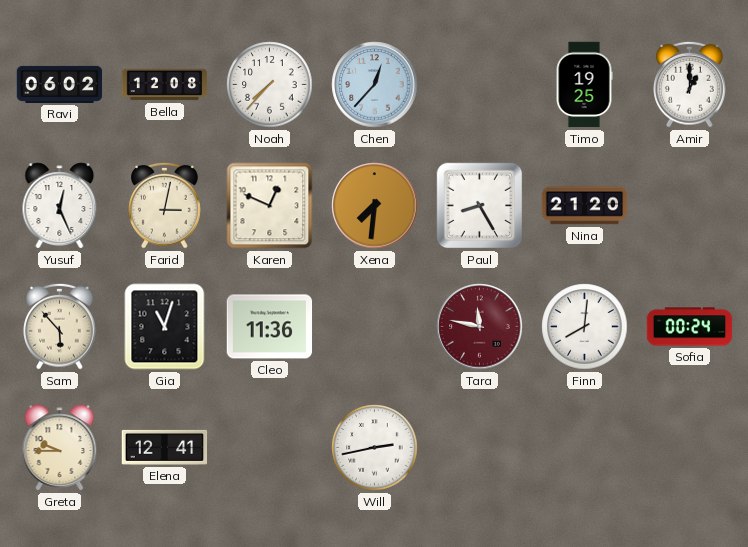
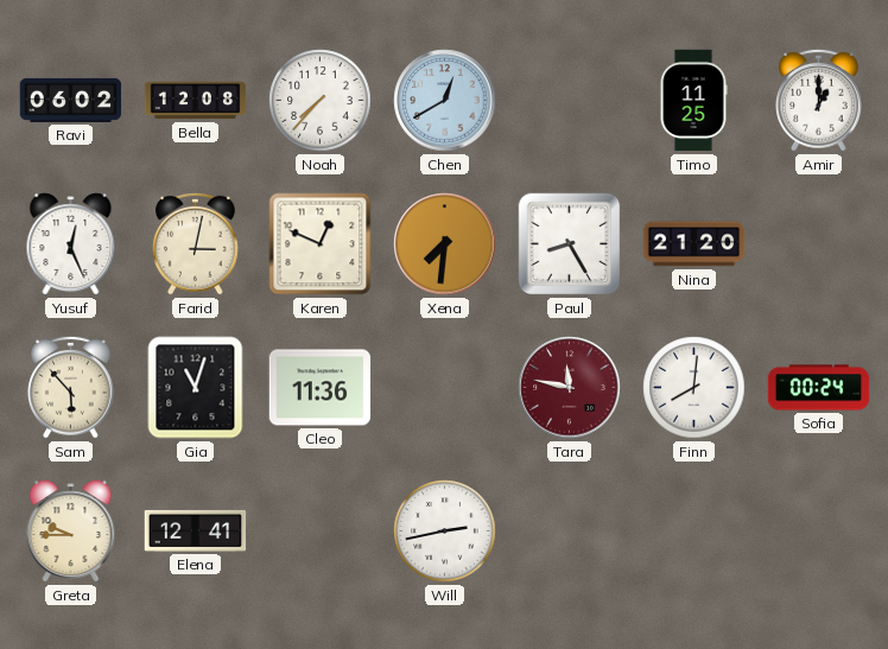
Chen: 12:37 -> 12:40 (445, 101)
Timo: 19:25 -> 11:25 (693, 101)
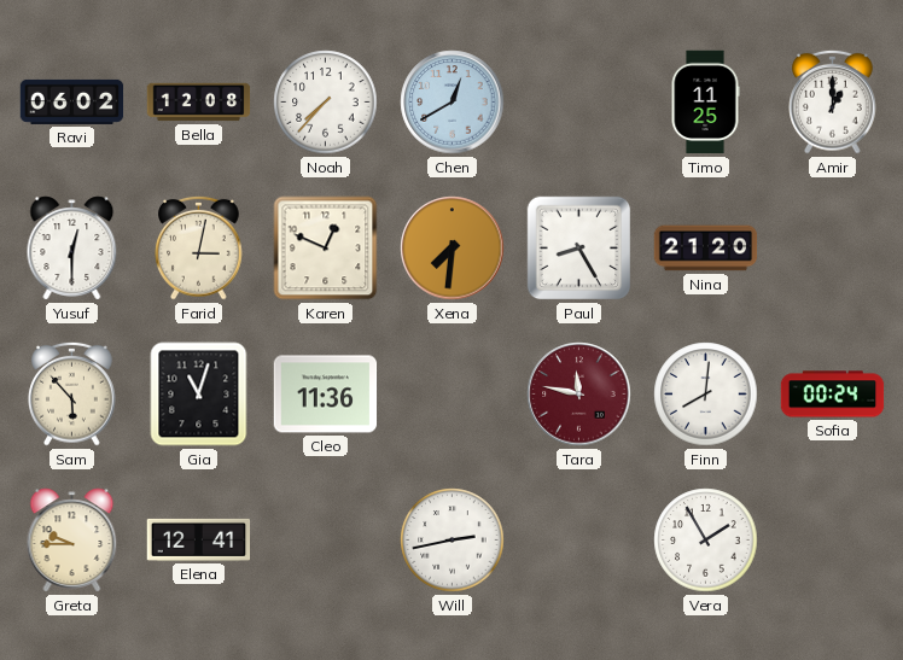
Yusuf: 12:26 -> 12:30 (72, 249)
Vera: none -> 1:55 (706, 541)
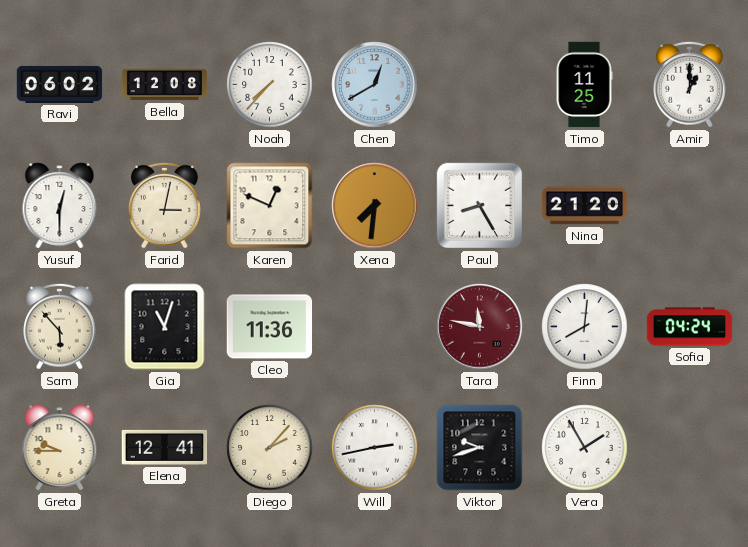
Sofia: 00:24 -> 04:24 (690, 327)
Diego: none -> 2:07 (270, 448)
Viktor: none -> 9:42 (480, 448)
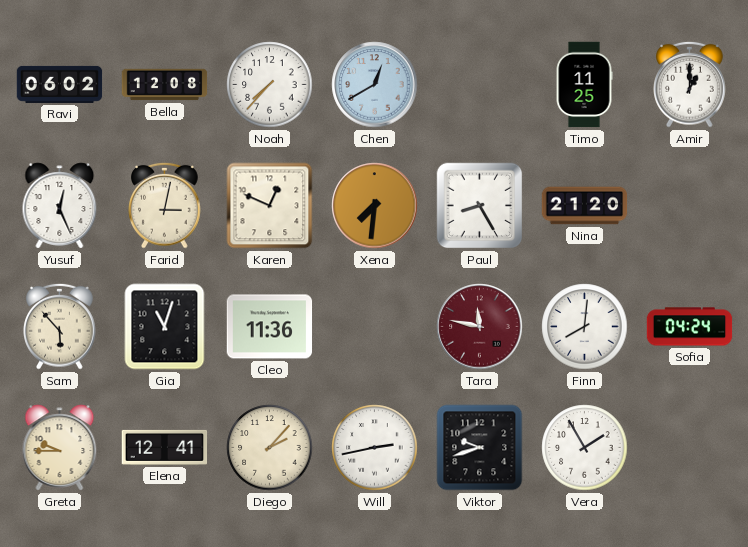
Yusuf: 12:30 -> 12:26 (60, 206)
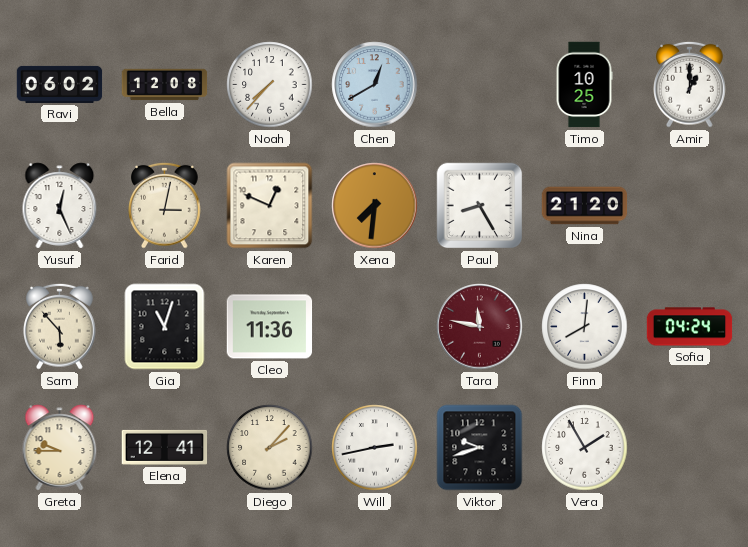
Timo: 11:25 -> 10:25 (584, 85)
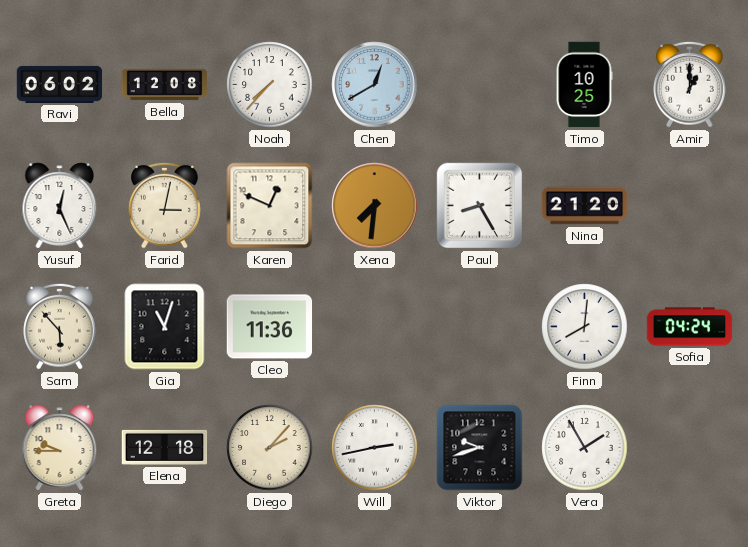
Tara: 11:47 -> none (480, 327)
Elena: 12:41 -> 12:18 (165, 447)
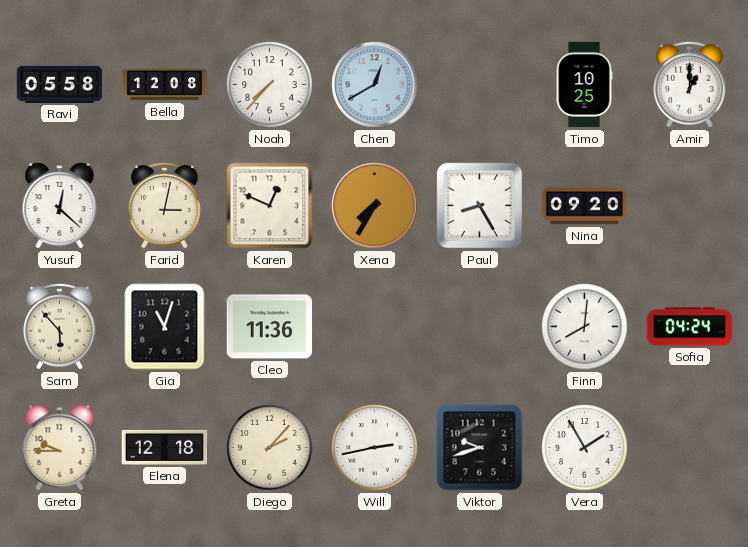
Ravi: 06:02 -> 05:58 (60, 84)
Yusuf: 12:26 -> 12:22 (60, 206)
Xena: 7:31 -> 7:35 (375, 206)
Nina: 21:20 -> 09:20 (585, 206)
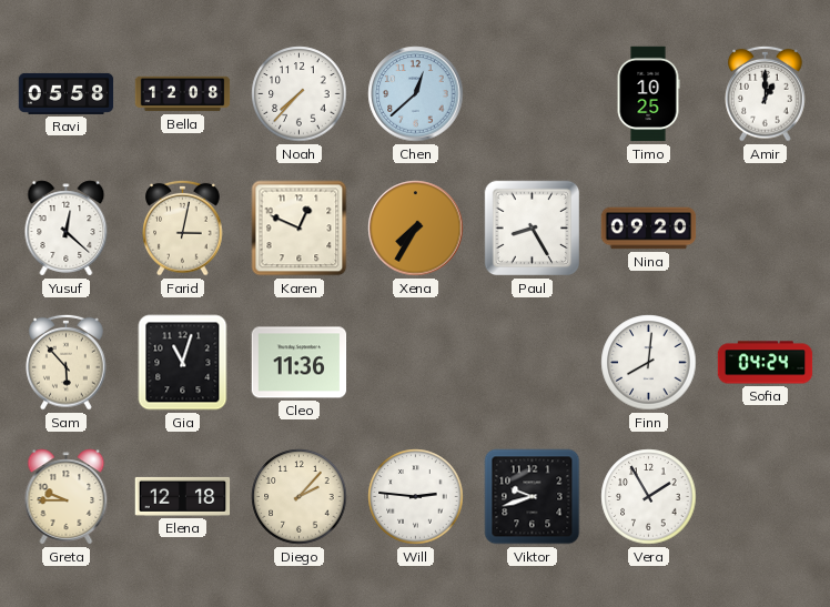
Chen: 12:40 -> 12:38 (416, 94)
Will: 2:43 -> 2:46 (416, 497)
